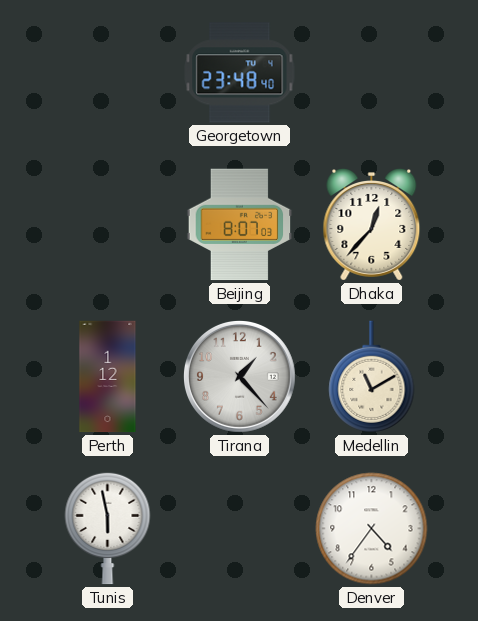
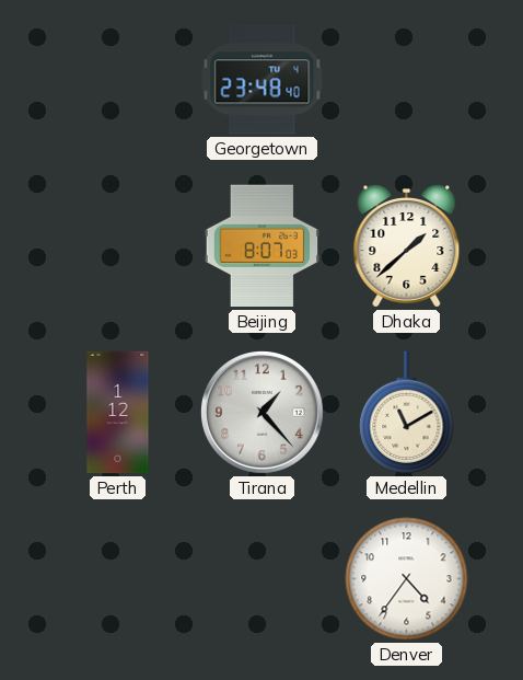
Dhaka: 12:37 -> 1:38 (407, 246)
Tunis: 5:58 -> none (108, 528)
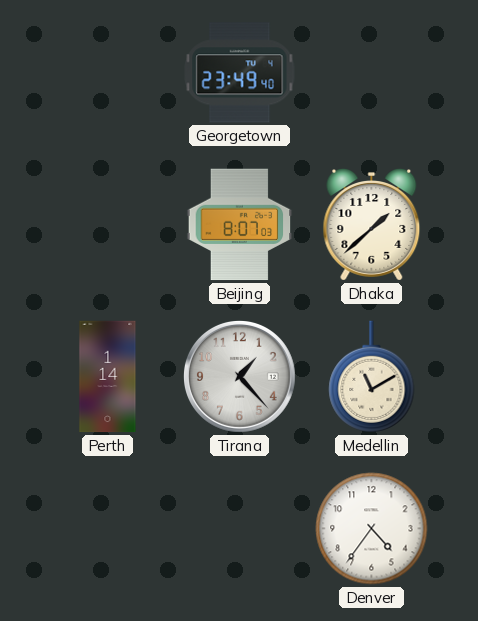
Georgetown: 23:48 -> 23:49 (240, 73)
Perth: 1:12 -> 1:14 (108, 377)
